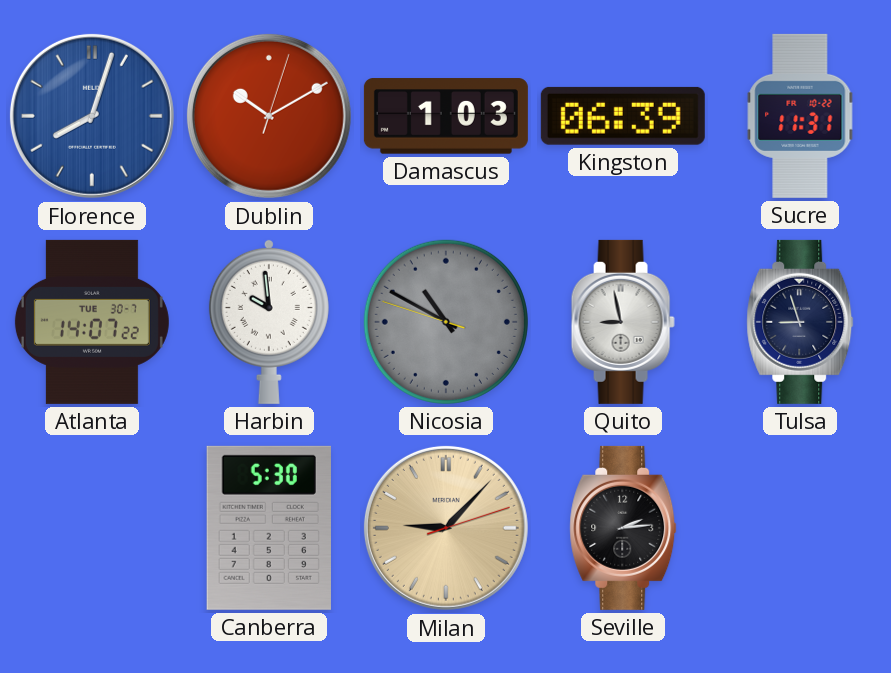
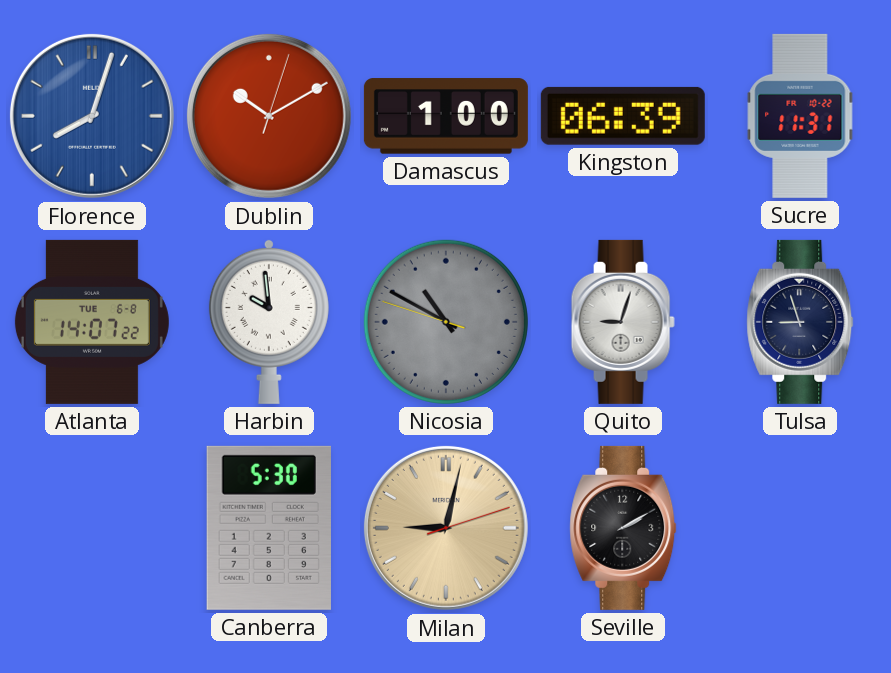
Damascus: 1:03 -> 1:00 (446, 116)
Atlanta date: TUE 30-7 -> TUE 6-8 (92, 322)
Quito: 8:58 -> 9:03 (623, 322)
Milan: 9:07 -> 9:02 (446, 528)
Seville: 2:14 -> 2:10 (623, 528)
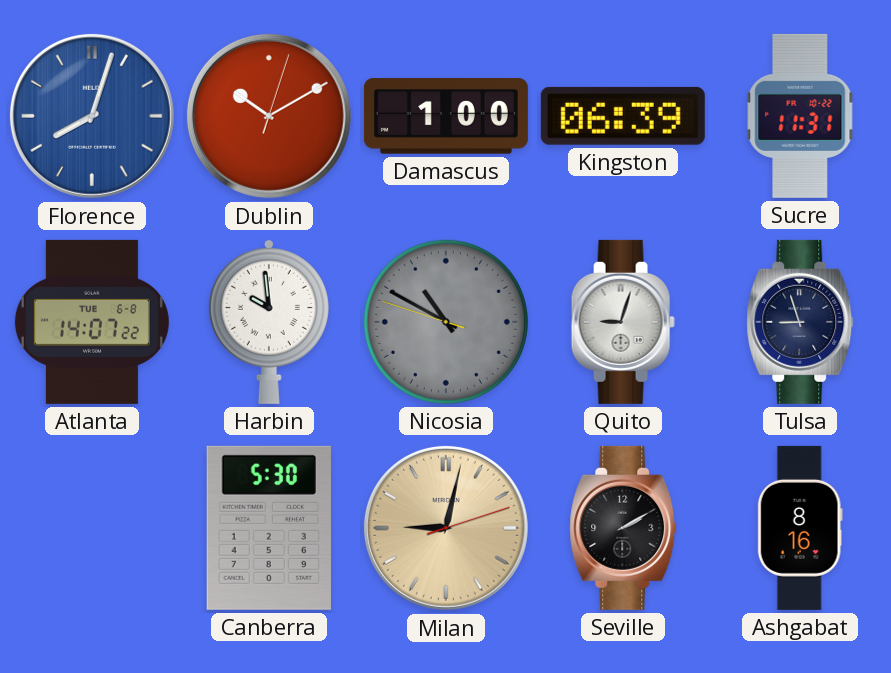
Ashgabat: none -> 8:16 (800, 528)
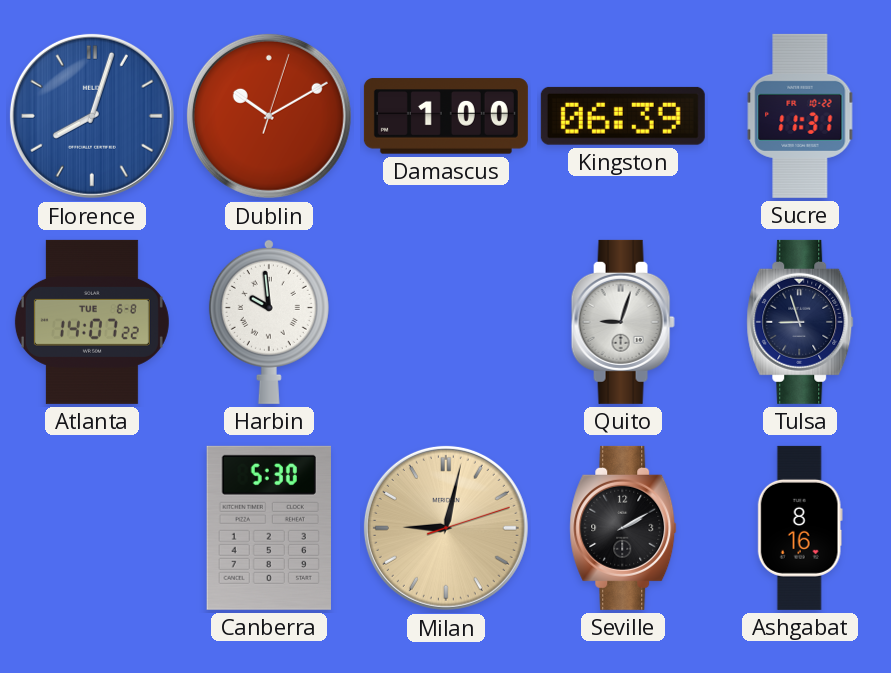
Nicosia: 10:49 -> none (446, 322)
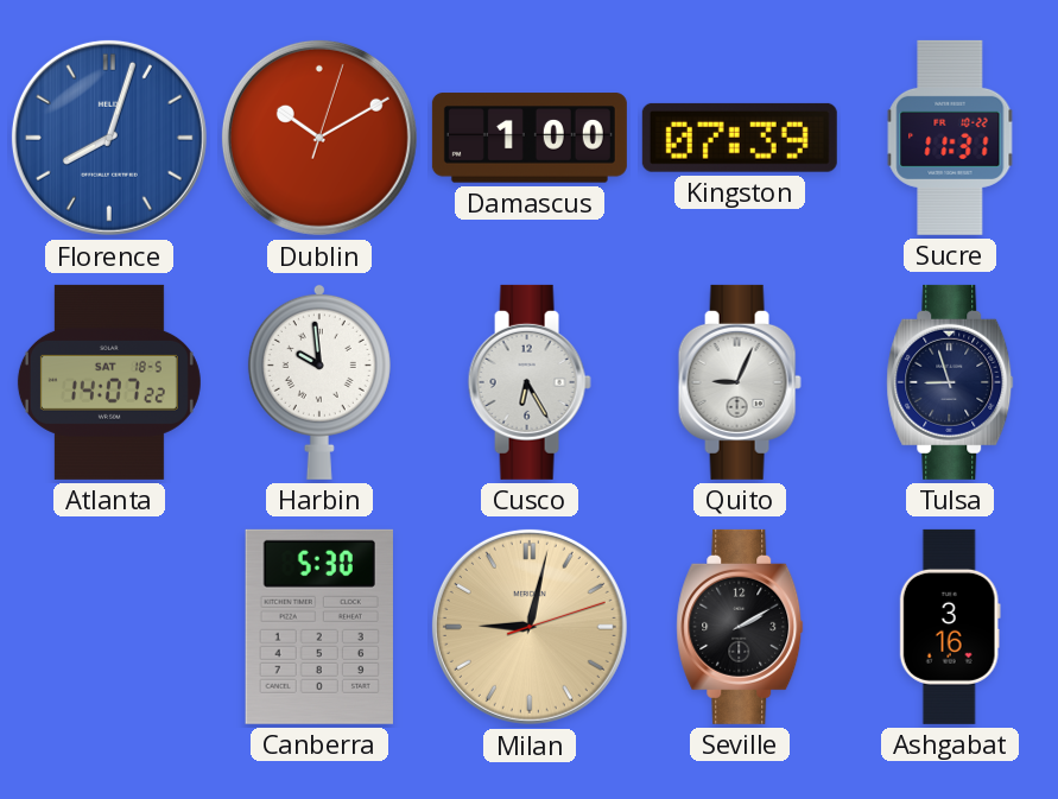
Kingston: 06:39 -> 07:39 (740, 138)
Atlanta date: TUE 6-8 -> SAT 18-5 (109, 382)
Cusco: none -> 6:25 (530, 382)
Quito: 9:03 -> 9:04 (740, 382)
Ashgabat: 8:16 -> 3:16 (950, 627)
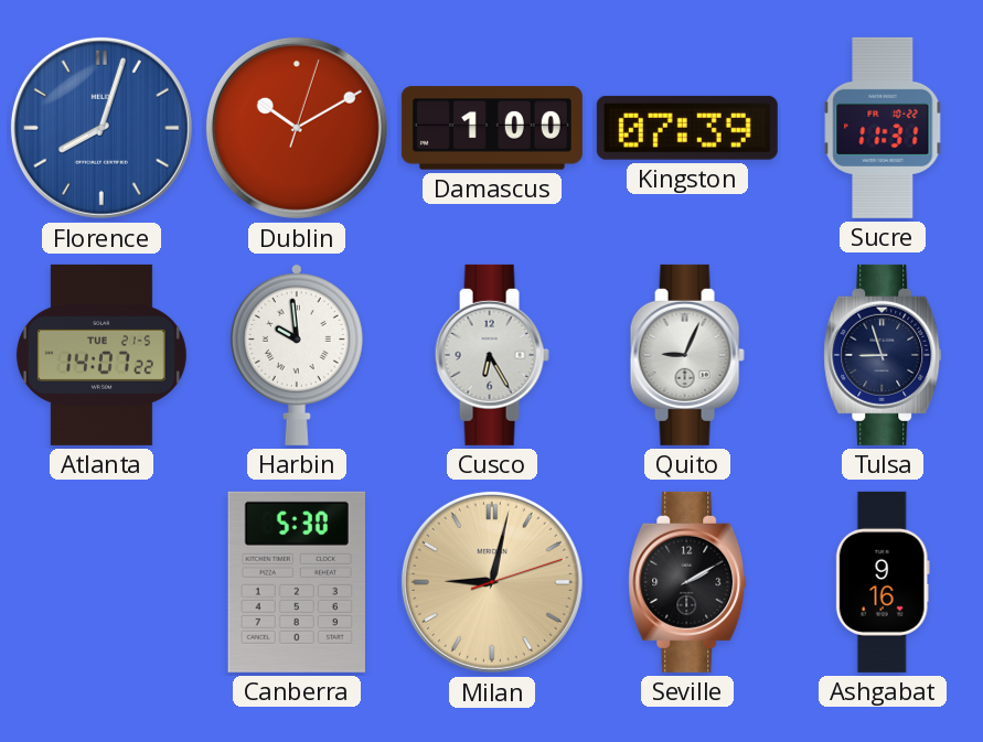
Atlanta date: SAT 18-5 -> TUE 21-5 (101, 355)
Ashgabat: 3:16 -> 9:16 (883, 582)
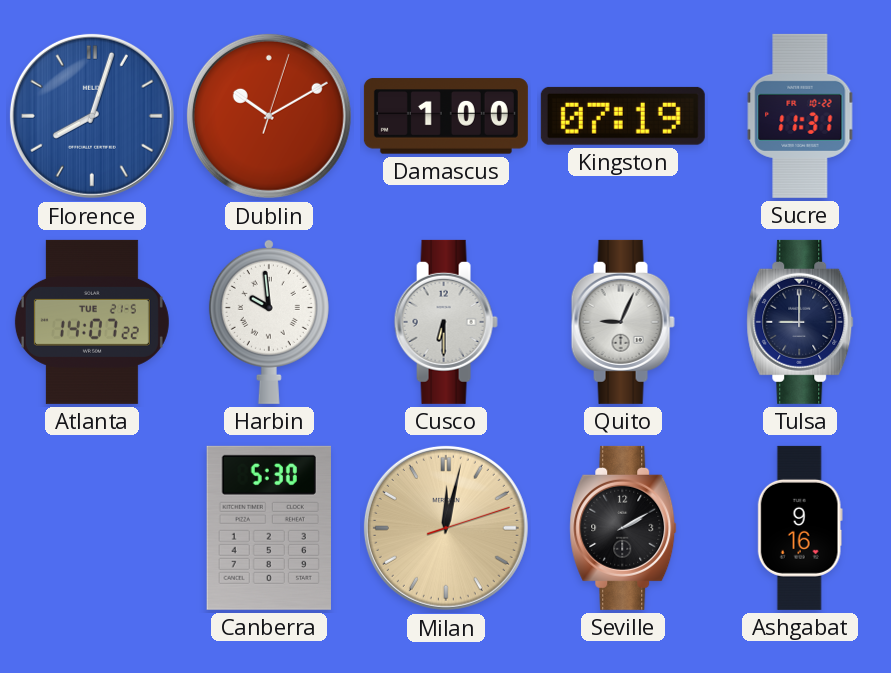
Kingston: 07:39 -> 07:19 (623, 116)
Cusco: 6:25 -> 6:30 (446, 322)
Tulsa: 8:57 -> 9:00 (800, 322)
Milan: 9:02 -> 12:02 (446, 528)
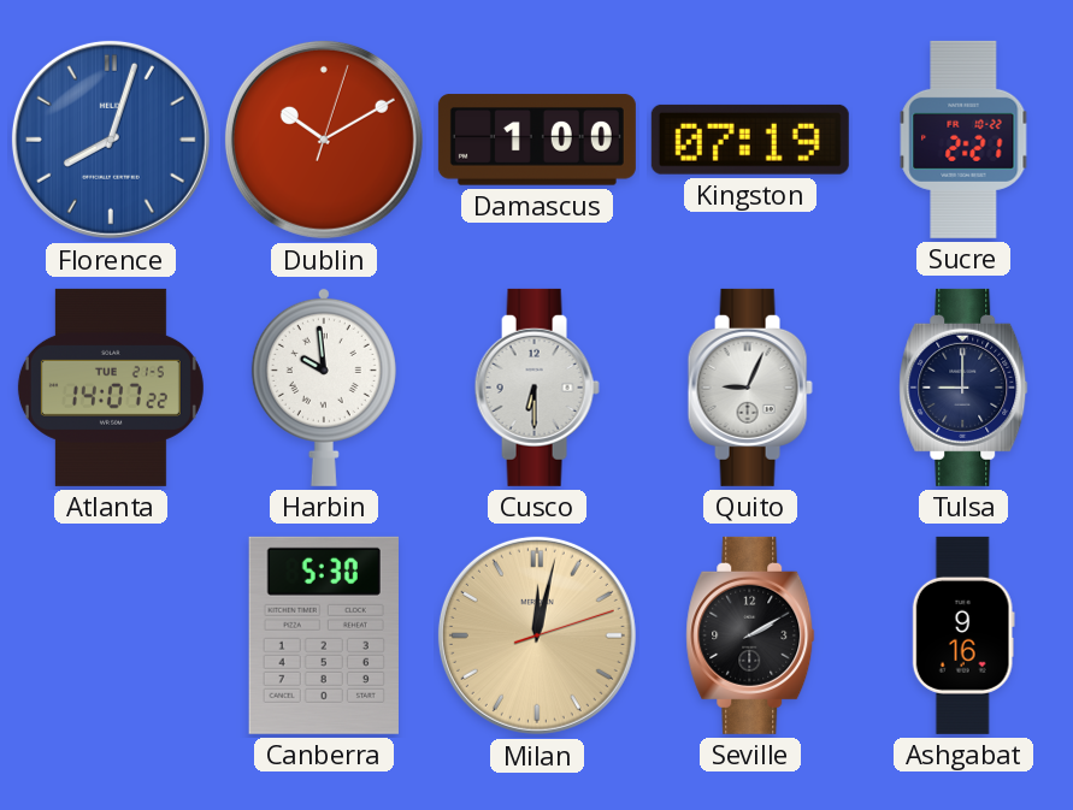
Sucre: 11:31 -> 2:21 (963, 140)
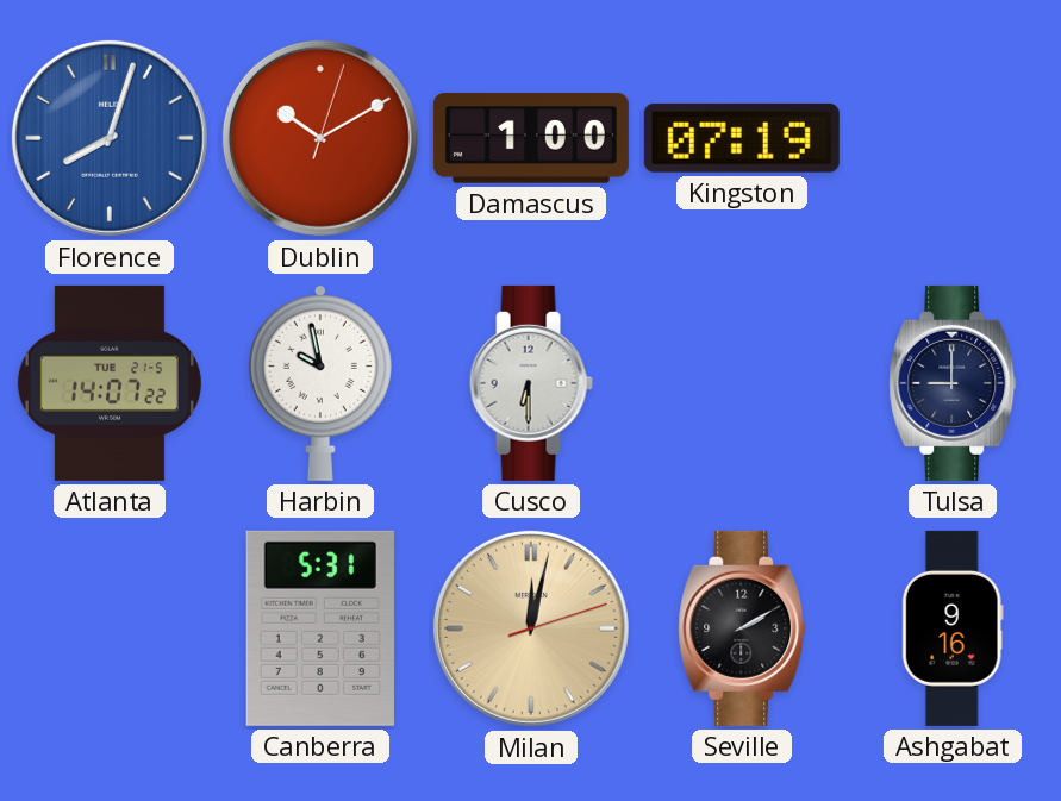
Sucre: 2:21 -> none (963, 140)
Harbin: 9:59 -> 9:58 (320, 382)
Quito: 9:04 -> none (750, 388)
Canberra: 5:30 -> 5:31 (320, 628)
